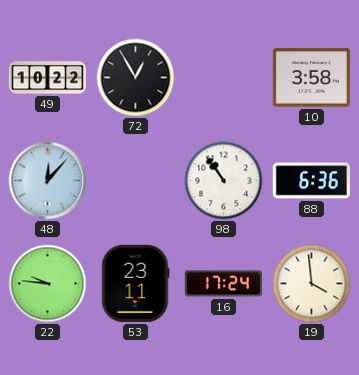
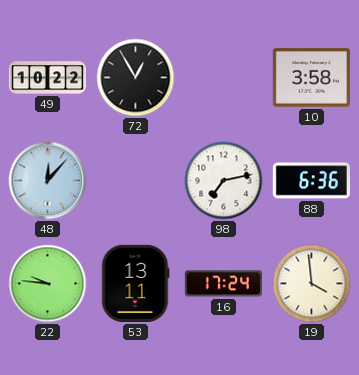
98: 10:54 -> 7:13 (224, 181)
53: 23:11 -> 13:11 (135, 283)
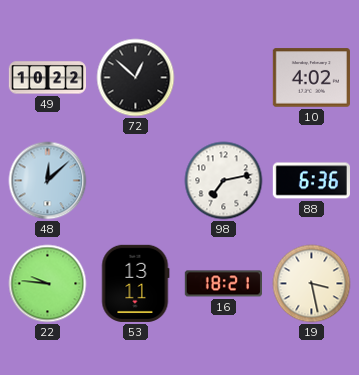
72: 12:55 -> 12:52 (136, 78)
10: 3:58 -> 4:02 (311, 78)
48: 12:07 -> 12:08 (48, 181)
16: 17:24 -> 18:21 (223, 284)
19: 3:59 -> 3:28 (312, 284)
